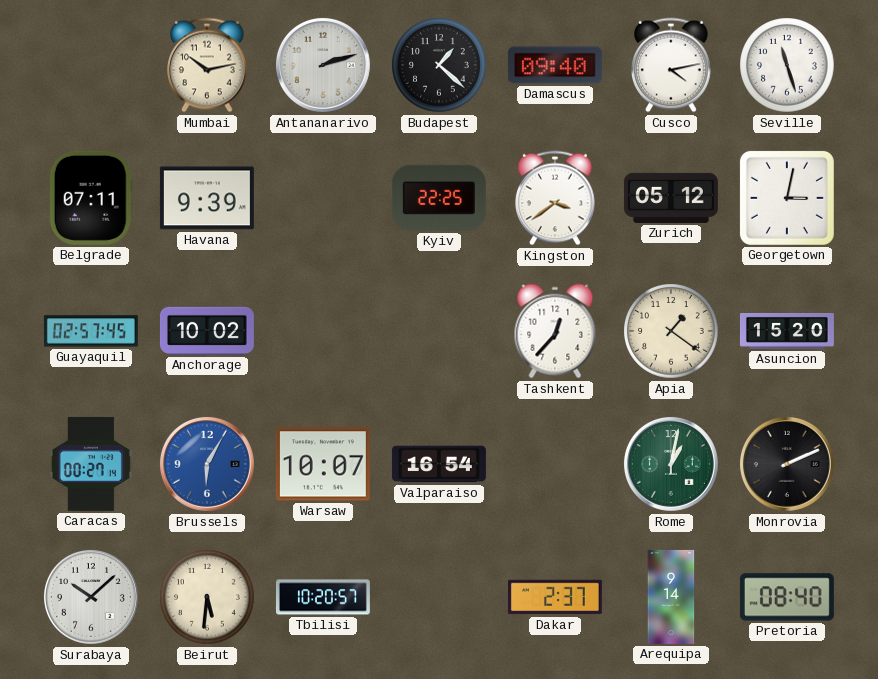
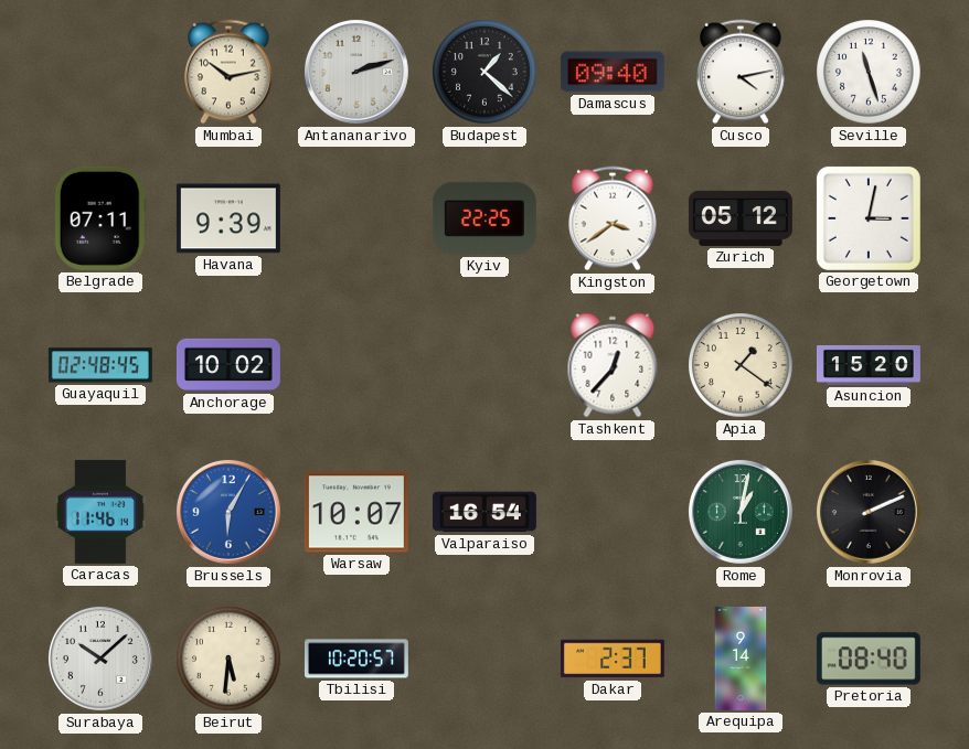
Guayaquil: 02:57 -> 02:48 (100, 365)
Caracas: 00:27 -> 11:46 (100, 512)
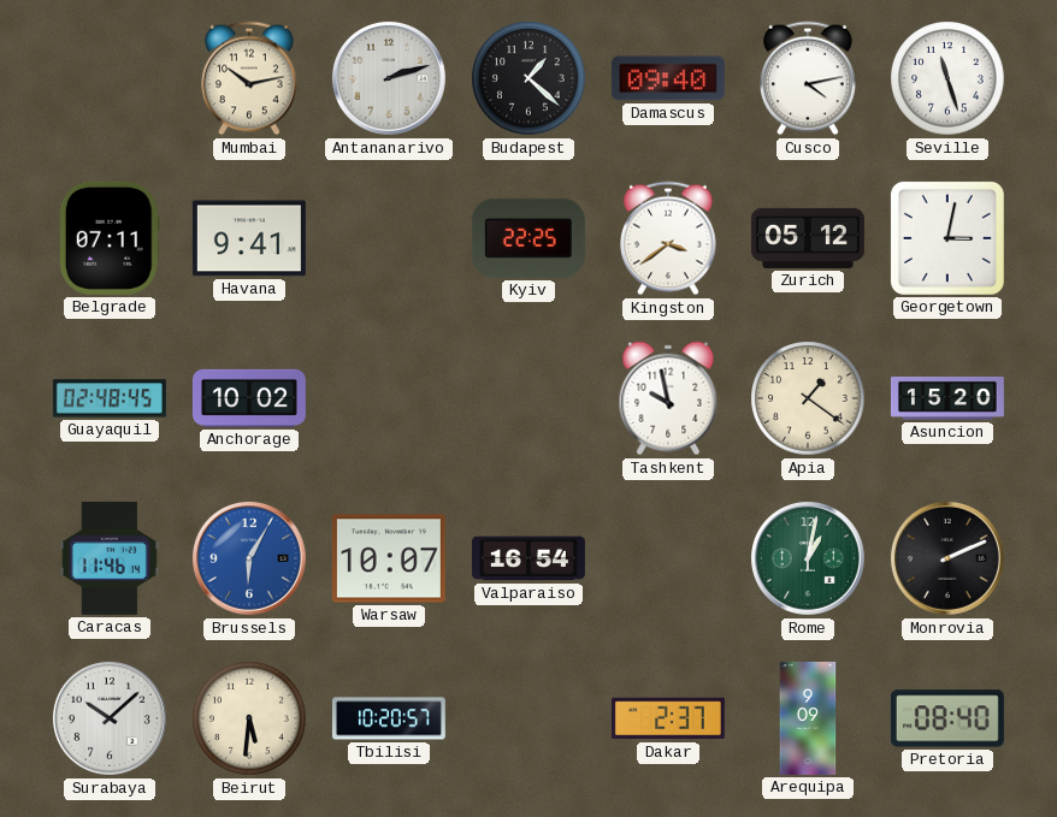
Havana: 9:39 -> 9:41 (249, 238)
Tashkent: 12:37 -> 9:58 (668, 398)
Arequipa: 9:14 -> 9:09 (808, 718)
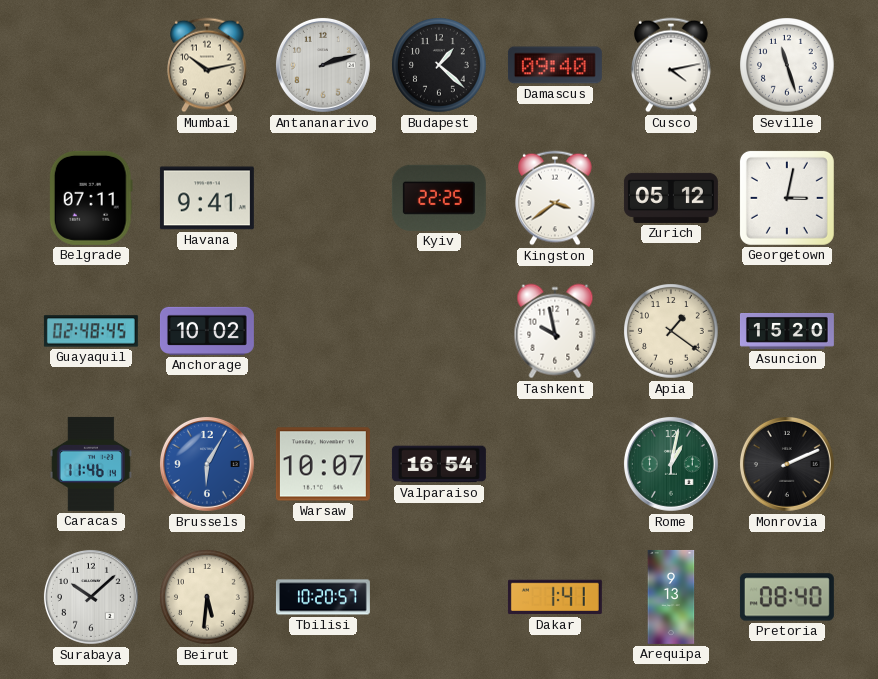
Dakar: 2:37 -> 1:41 (555, 597)
Arequipa: 9:09 -> 9:13 (671, 597)
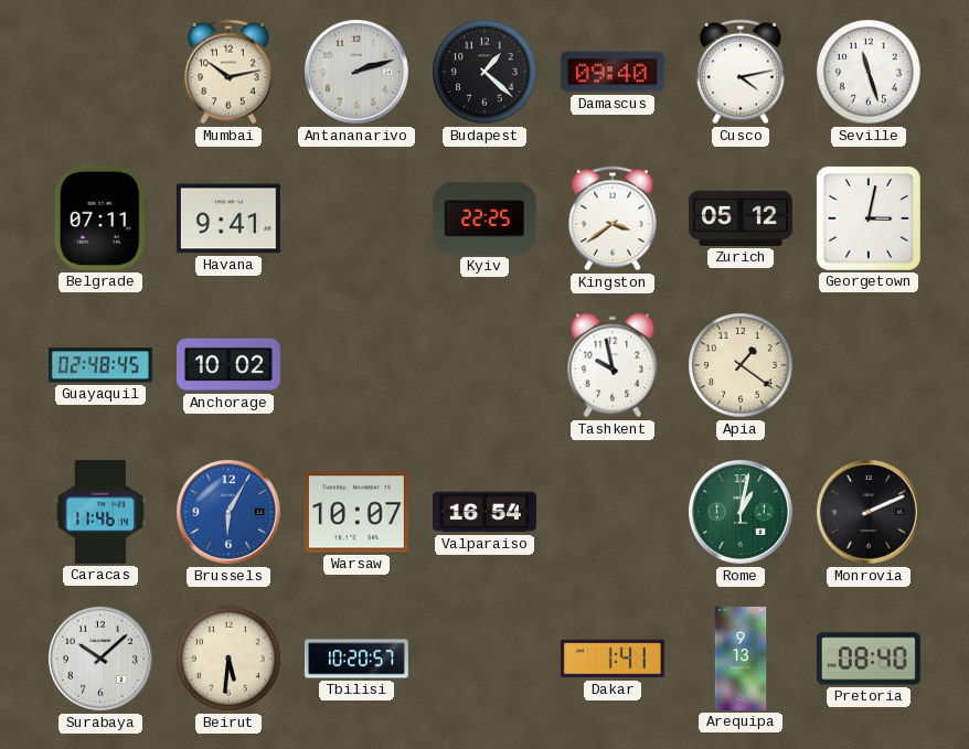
Asuncion: 15:20 -> none (787, 332)
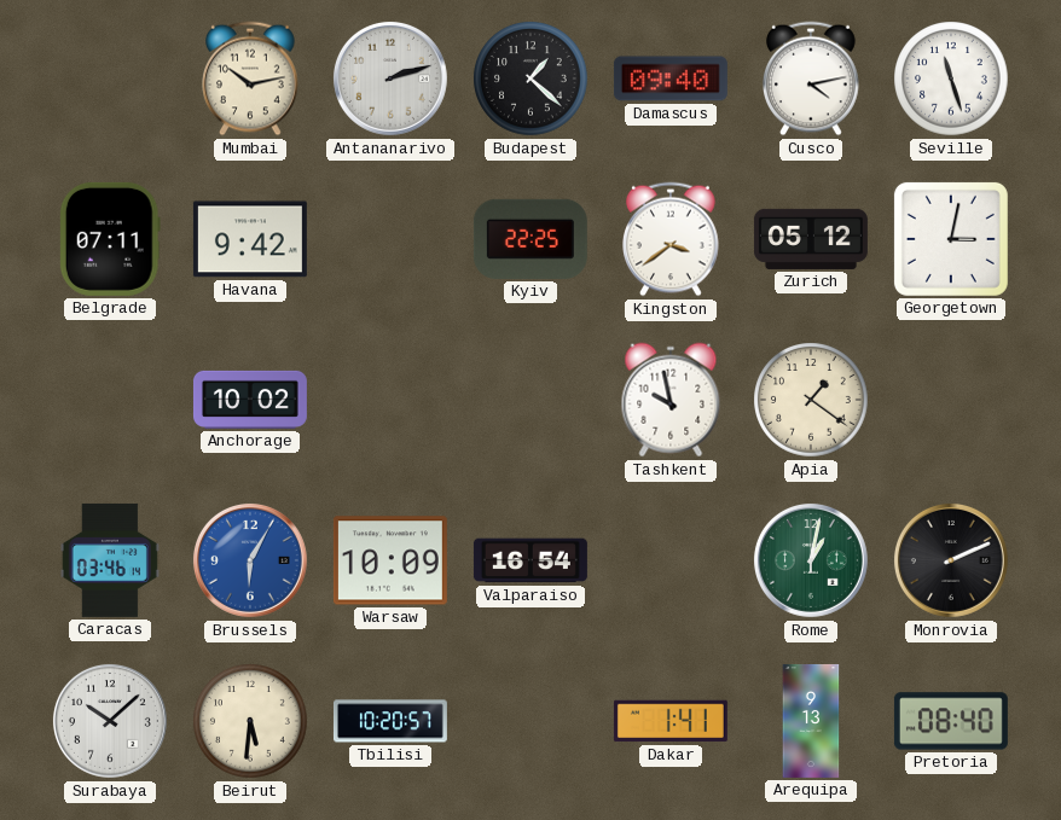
Havana: 9:41 -> 9:42 (250, 239)
Guayaquil: 02:48 -> none (100, 365)
Caracas: 11:46 -> 03:46 (110, 560)
Warsaw: 10:07 -> 10:09 (390, 560)
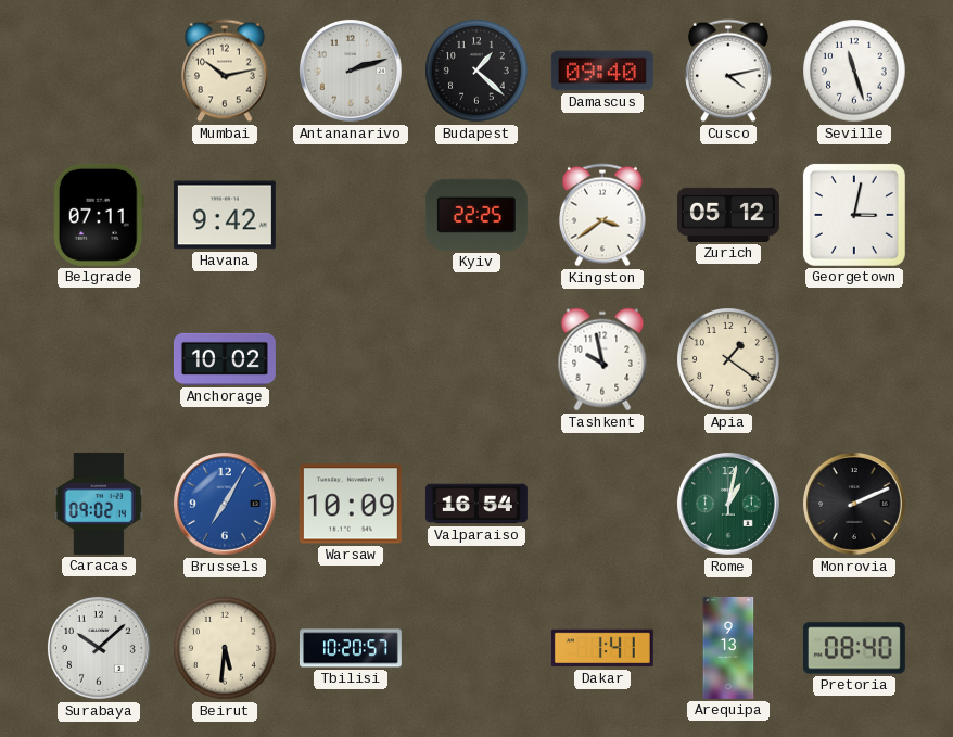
Caracas: 03:46 -> 09:02 (99, 504)
Brussels: 6:05 -> 7:05 (225, 504)
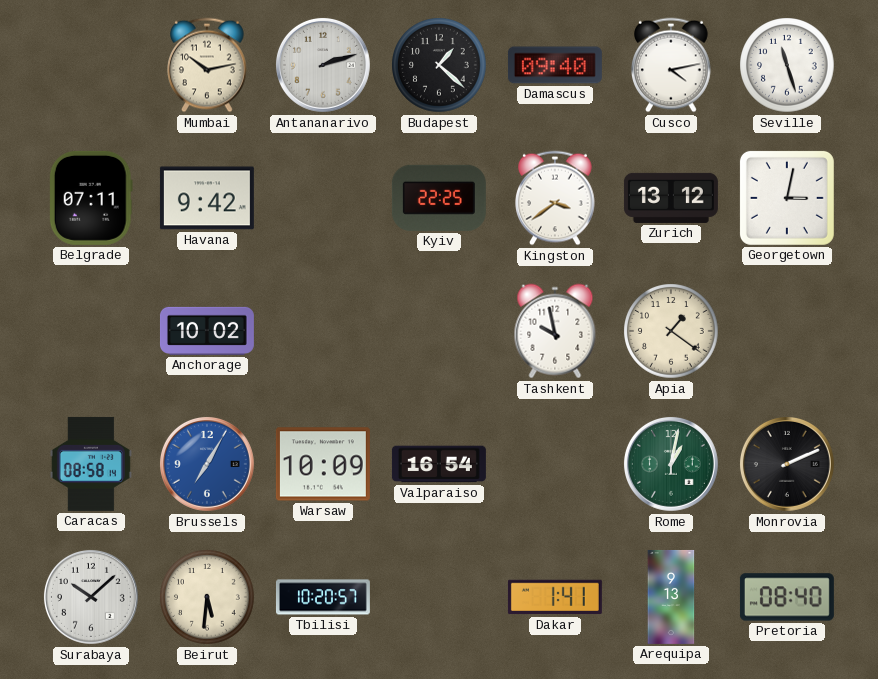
Zurich: 05:12 -> 13:12 (671, 198)
Caracas: 09:02 -> 08:58 (91, 464)
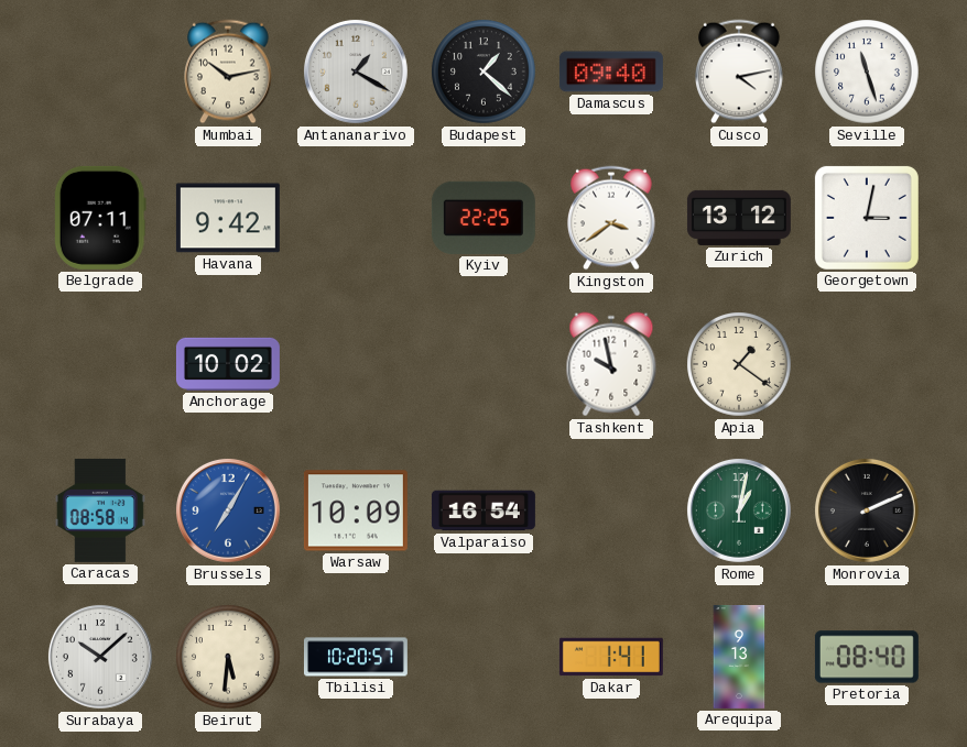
Antananarivo: 2:12 -> 1:20 (356, 72)
